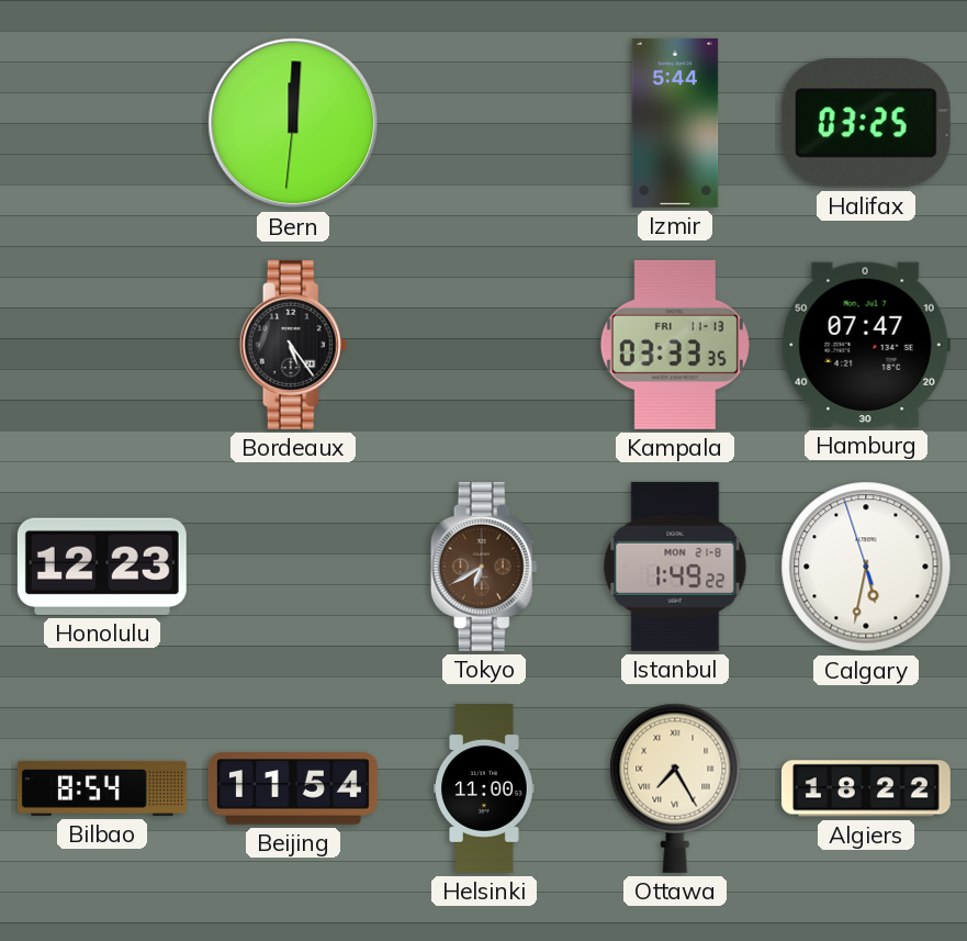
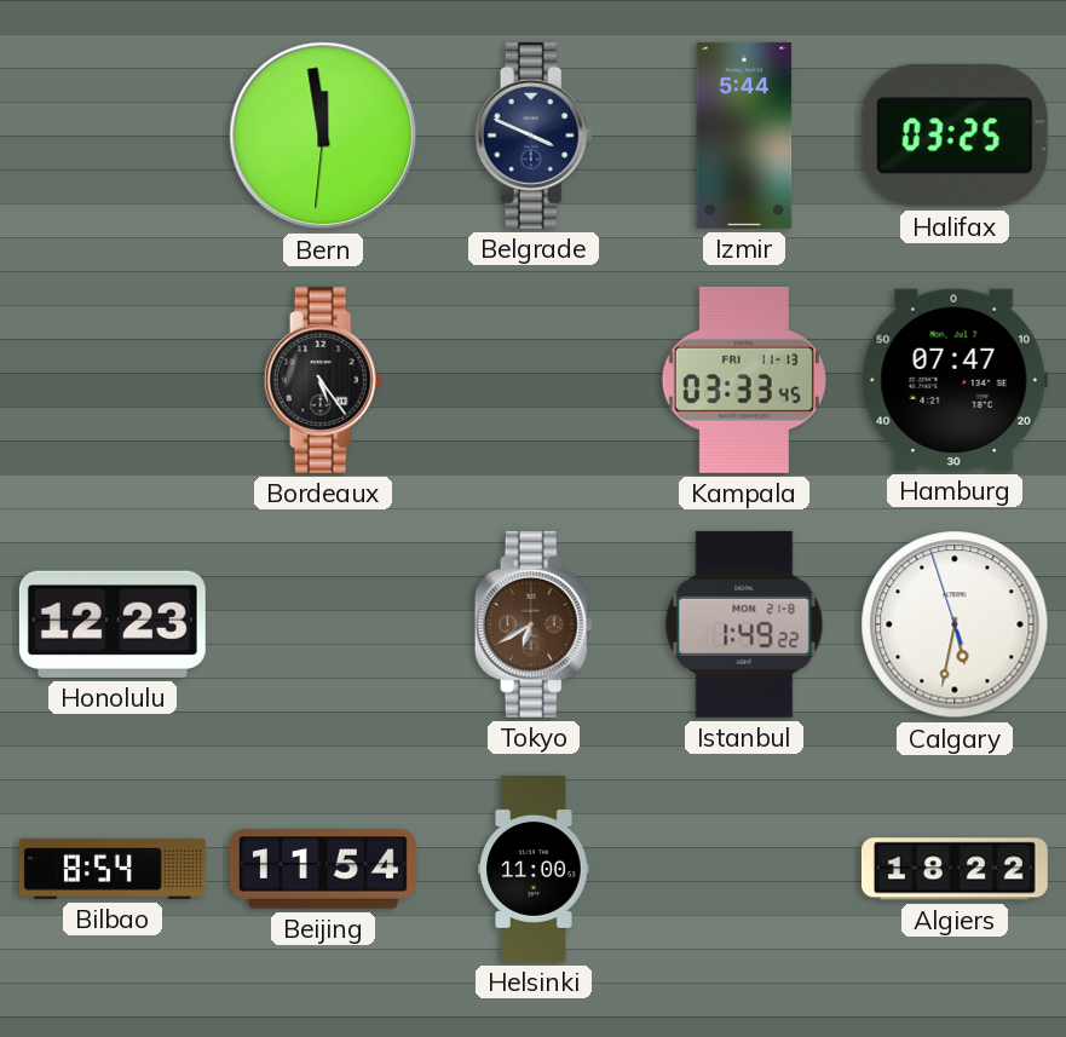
Bern: 12:00 -> 11:58 (323, 136)
Belgrade: none -> 3:49 (534, 136)
Kampala: 03:33:35 -> 03:33:45 (744, 380)
Ottawa: 7:25 -> none (675, 788)
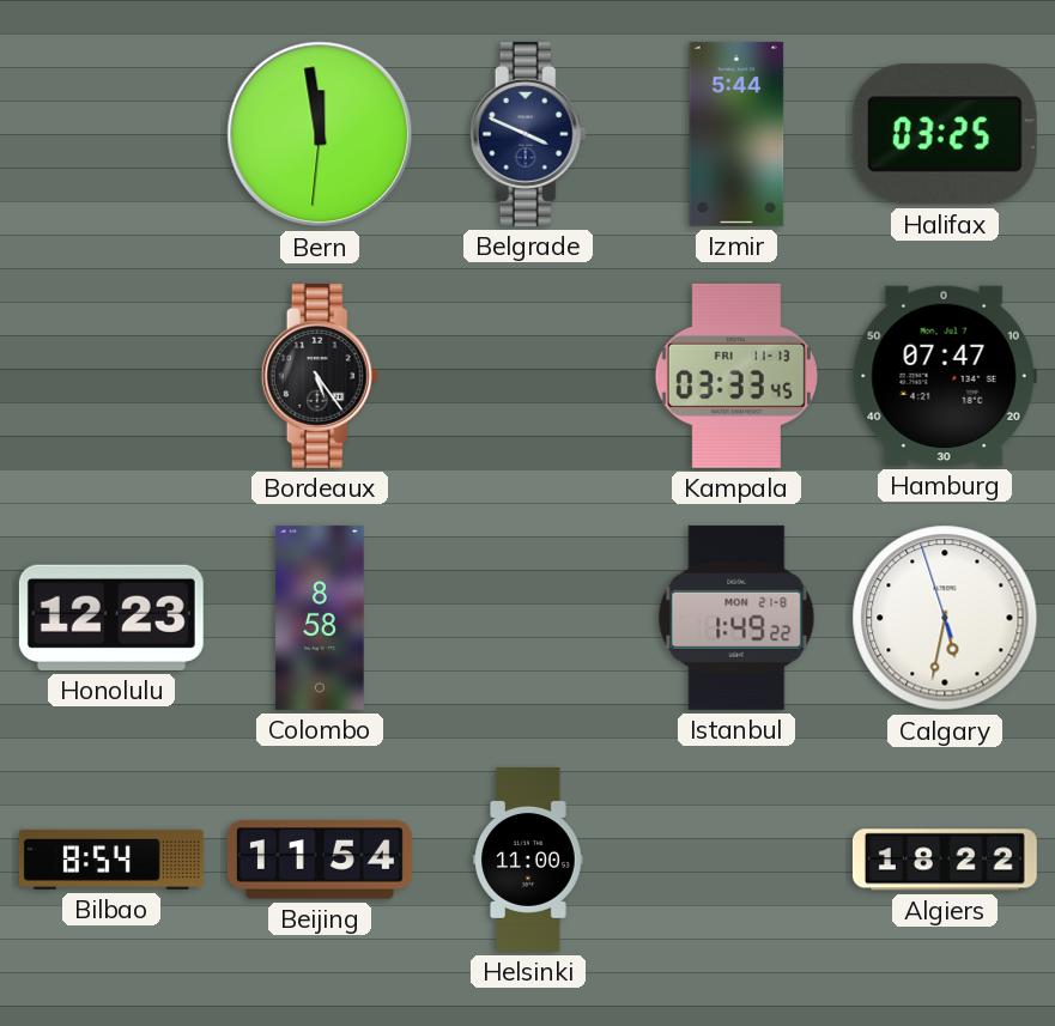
Colombo: none -> 8:58 (320, 618)
Tokyo: 6:40 -> none (534, 624)
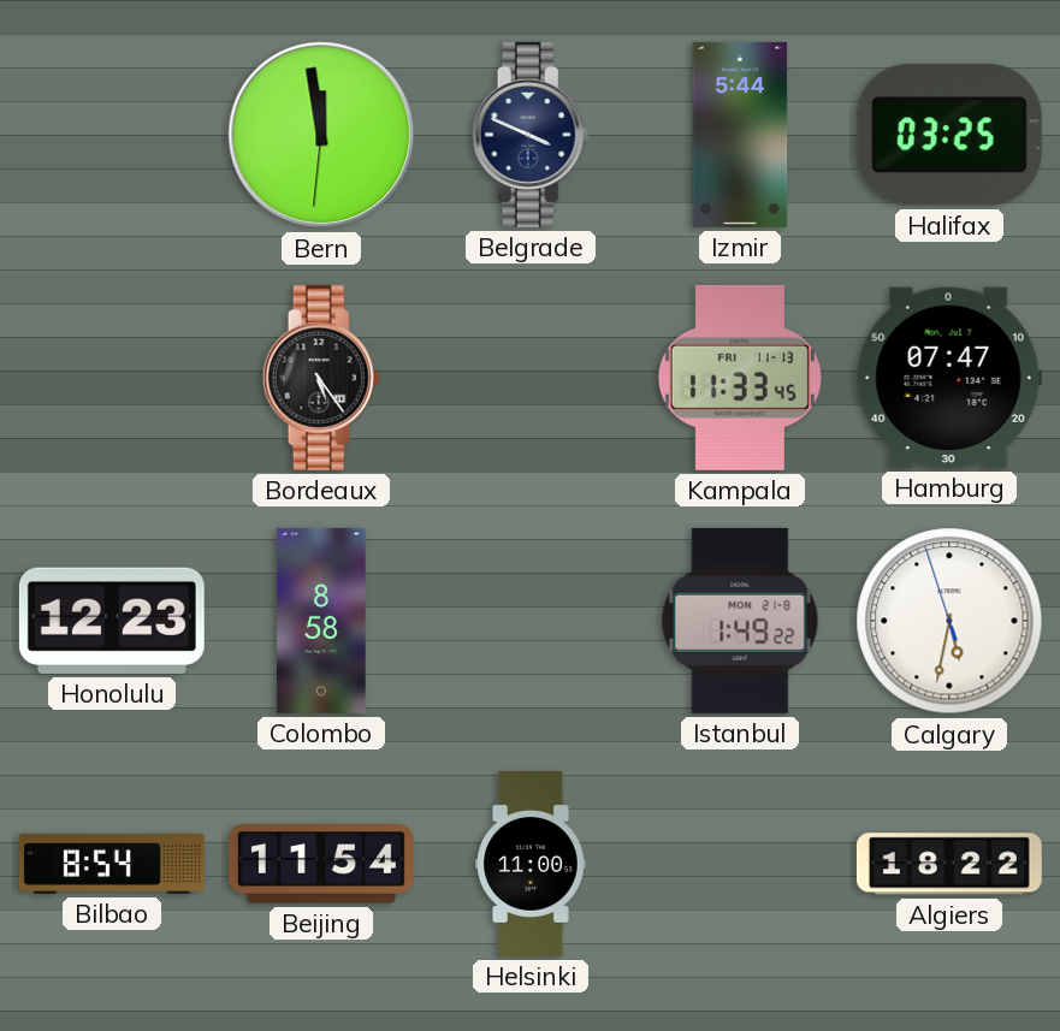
Kampala: 03:33 -> 11:33 (740, 378)
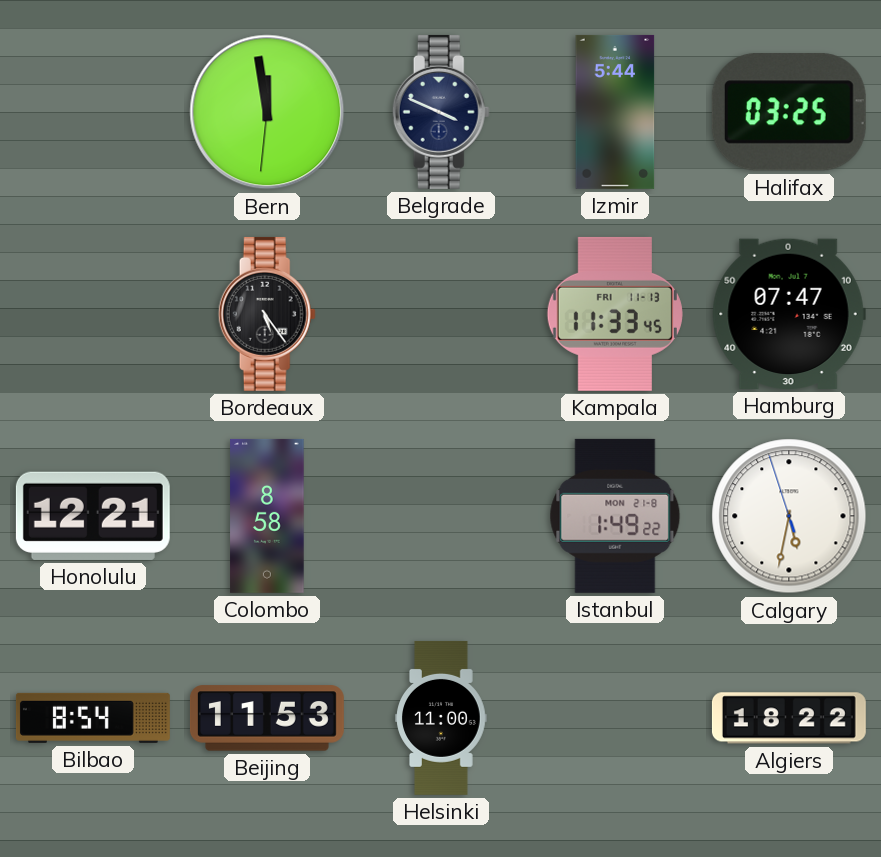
Honolulu: 12:23 -> 12:21 (93, 516)
Beijing: 11:54 -> 11:53 (267, 718)
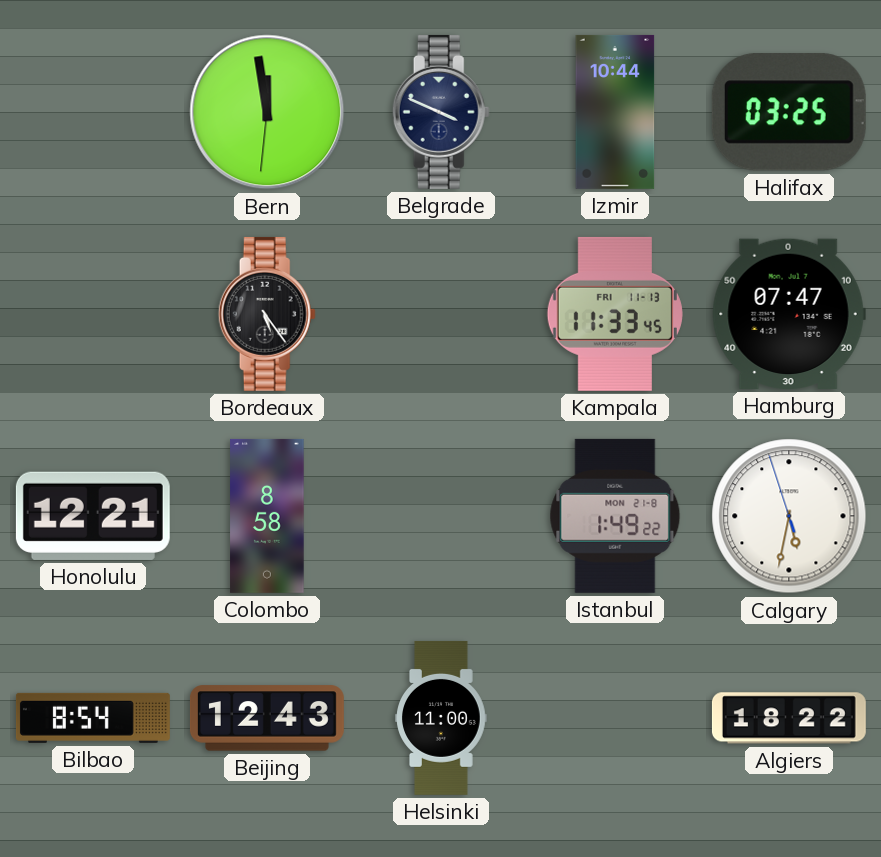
Izmir: 5:44 -> 10:44 (615, 112)
Beijing: 11:53 -> 12:43 (267, 718)
